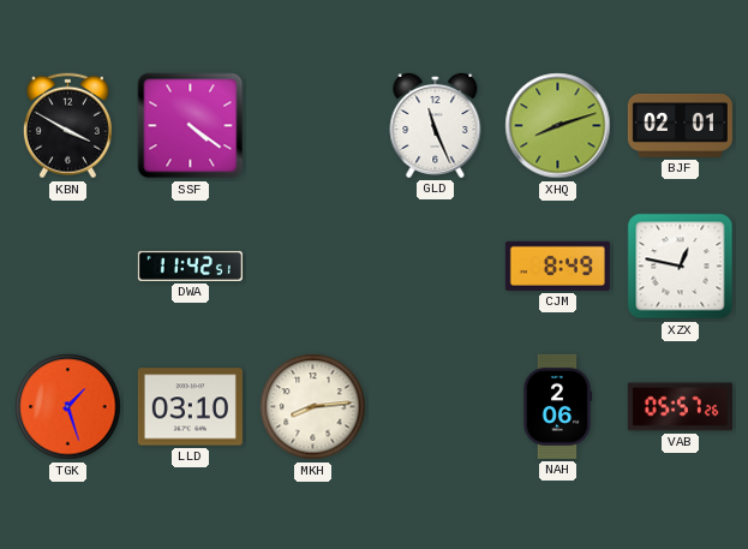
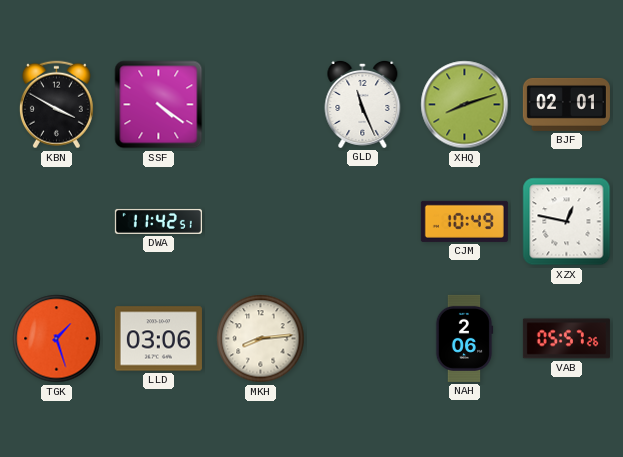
CJM: 8:49 -> 10:49 (464, 221)
LLD: 03:10 -> 03:06 (158, 339)
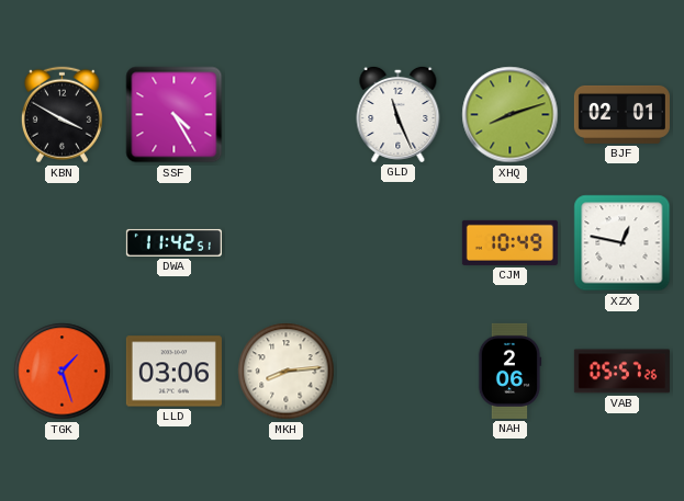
SSF: 4:21 -> 4:25 (175, 115)
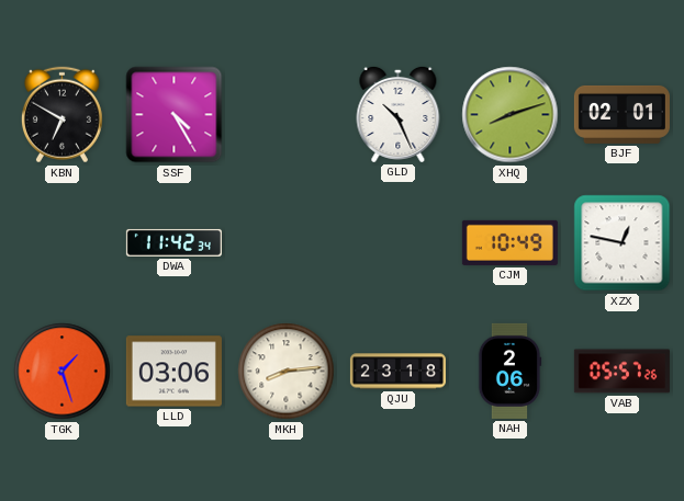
KBN: 3:50 -> 6:50 (61, 115)
GLD: 11:26 -> 10:26 (399, 114)
DWA: 11:42:51 -> 11:42:34 (173, 242)
QJU: none -> 23:18 (397, 372)
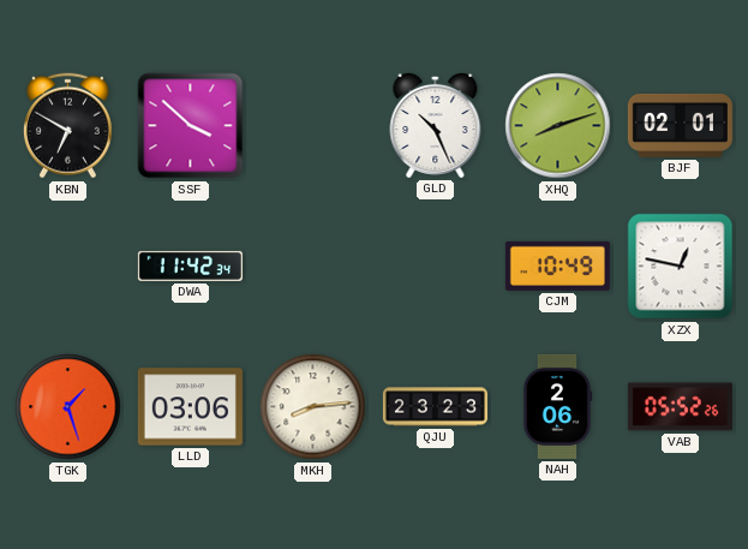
SSF: 4:25 -> 3:52 (191, 126)
QJU: 23:18 -> 23:23 (435, 407)
VAB: 05:57 -> 05:52 (680, 407)
